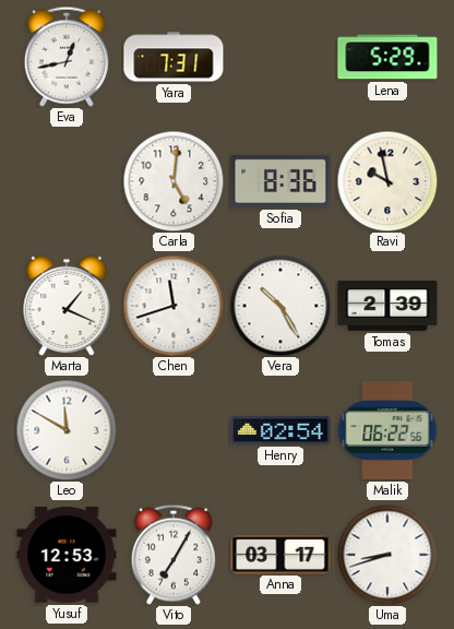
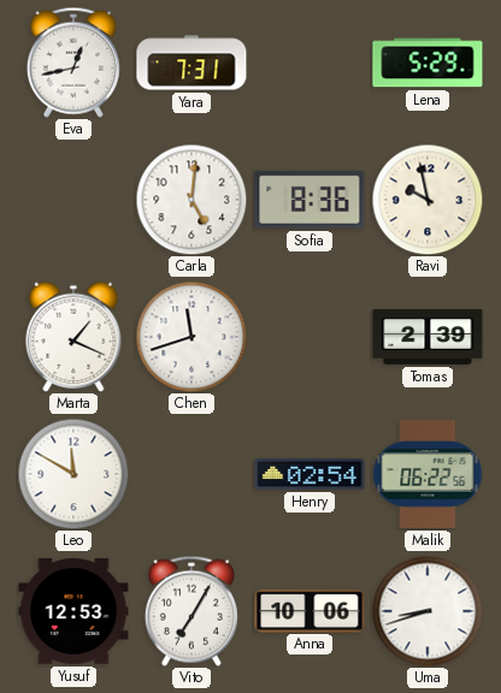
Vera: 10:25 -> none (280, 306)
Anna: 03:17 -> 10:06 (310, 610)
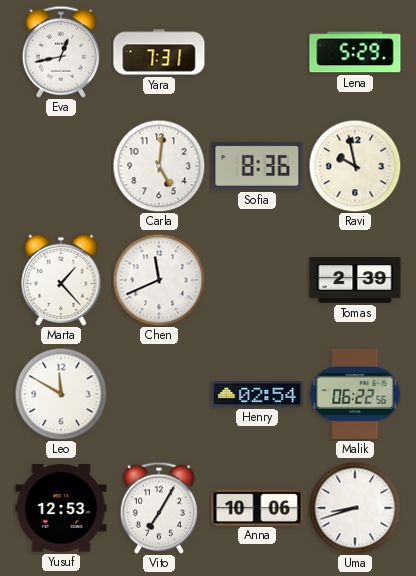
Marta: 1:19 -> 1:23 (61, 280)
Chen: 11:42 -> 11:41 (159, 280)
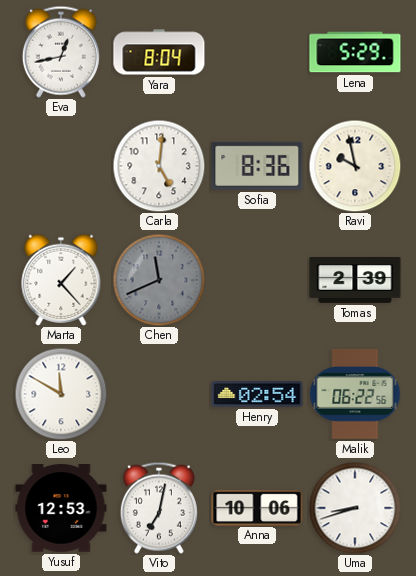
Yara: 7:31 -> 8:04 (159, 52)
Chen dial: white -> grey (159, 280)
Vito: 7:05 -> 7:02 (159, 508)
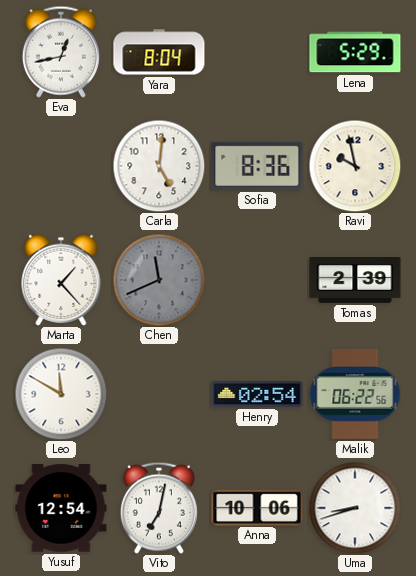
Yusuf: 12:53 -> 12:54 (61, 508)
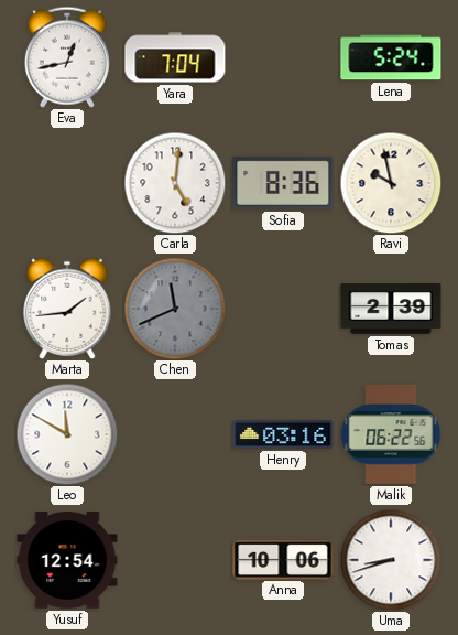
Yara: 8:04 -> 7:04 (175, 57)
Lena: 5:29 -> 5:24 (391, 57)
Marta: 1:23 -> 1:44 (67, 309)
Henry: 02:54 -> 03:16 (283, 435)
Vito: 7:02 -> none (159, 508)
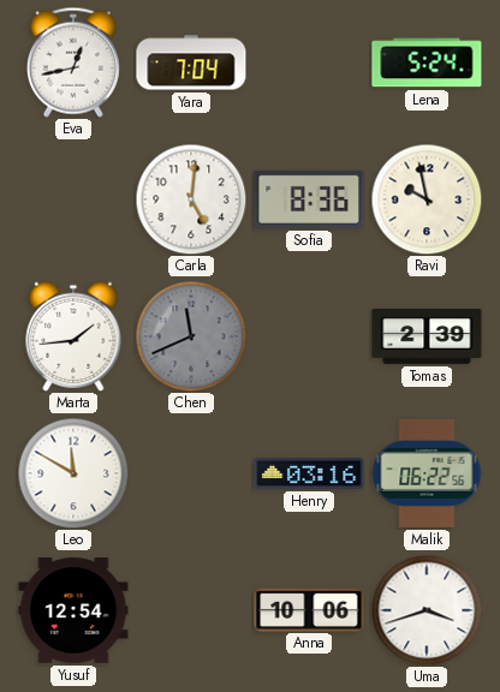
Uma: 8:42 -> 3:42 (427, 610)
